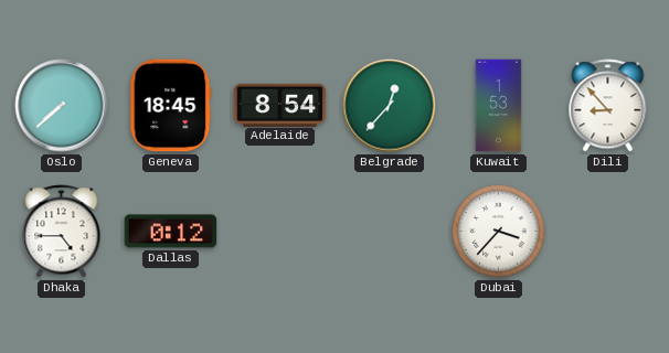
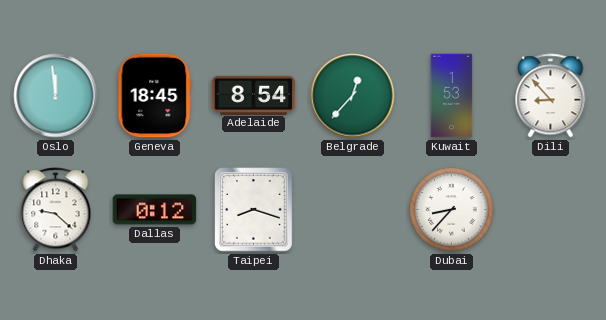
Oslo: 7:38 -> 11:59 (56, 96)
Dhaka: 4:45 -> 9:22 (56, 210)
Taipei: none -> 8:18 (254, 210)
Dubai: 3:37 -> 8:37 (452, 210)
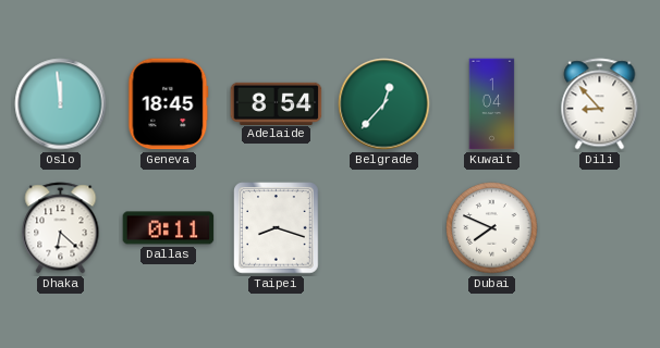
Kuwait: 1:53 -> 1:04 (492, 104)
Dhaka: 9:22 -> 6:22 (61, 228)
Dallas: 0:12 -> 0:11 (169, 228)
Dubai: 8:37 -> 7:49 (492, 228)
